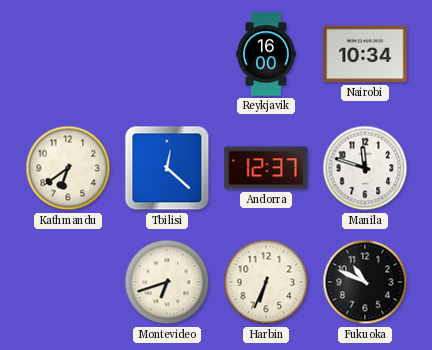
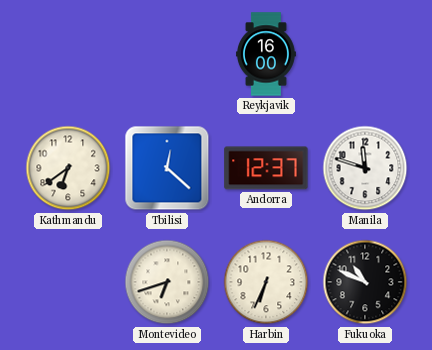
Nairobi: 10:34 -> none (365, 54)
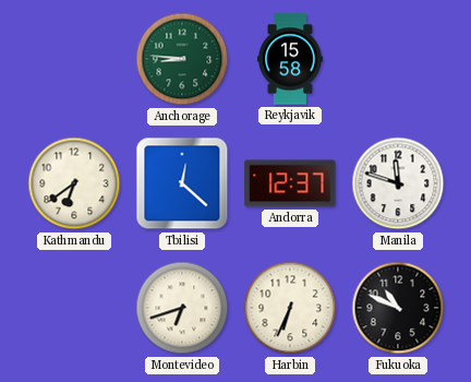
Anchorage: none -> 8:46 (182, 59)
Reykjavik: 16:00 -> 15:58 (290, 59)
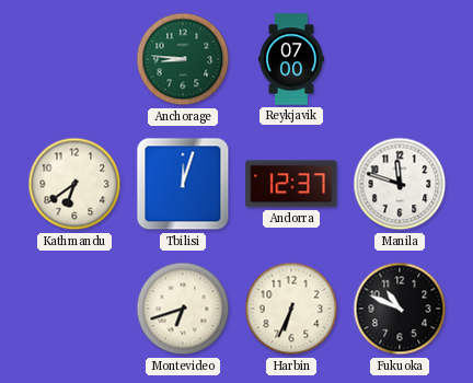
Reykjavik: 15:58 -> 07:00 (291, 59)
Tbilisi: 12:22 -> 12:03 (183, 184)
